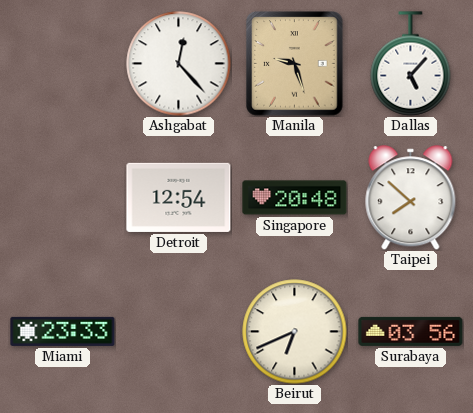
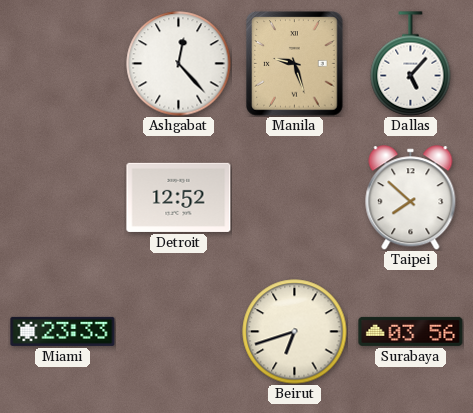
Detroit: 12:54 -> 12:52 (179, 197)
Singapore: 20:48 -> none (295, 198)
Beirut: 6:41 -> 6:42 (295, 332)
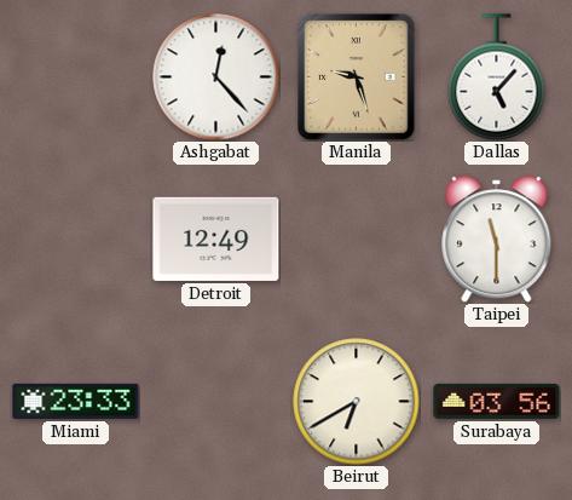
Detroit: 12:52 -> 12:49 (216, 238)
Taipei: 7:52 -> 11:30 (497, 240)
Beirut: 6:42 -> 6:40 (357, 402)
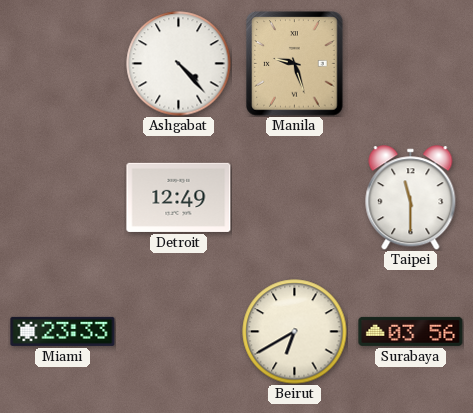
Ashgabat: 12:23 -> 4:23 (179, 64)
Dallas: 5:07 -> none (497, 77)
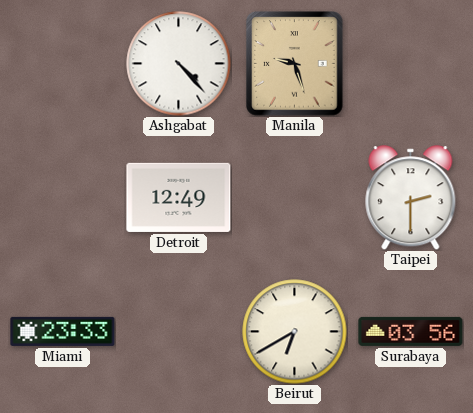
Taipei: 11:30 -> 2:30 (411, 198)
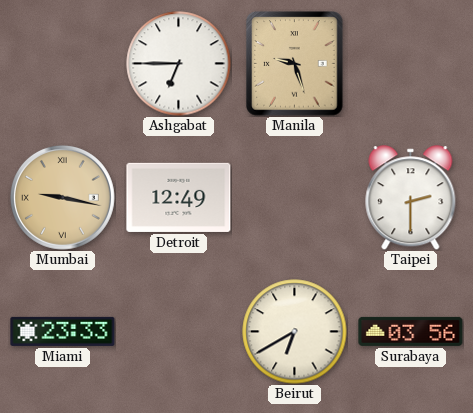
Ashgabat: 4:23 -> 6:45 (179, 64)
Mumbai: none -> 9:17 (62, 197)
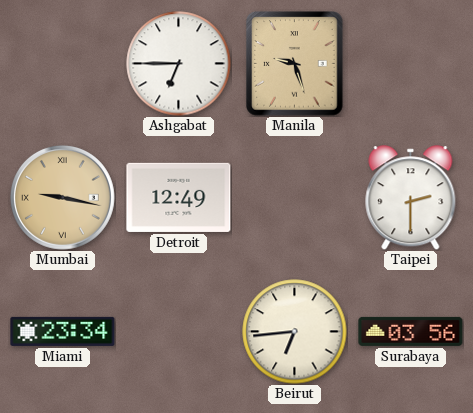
Miami: 23:33 -> 23:34 (63, 331)
Beirut: 6:40 -> 6:44 (295, 332)
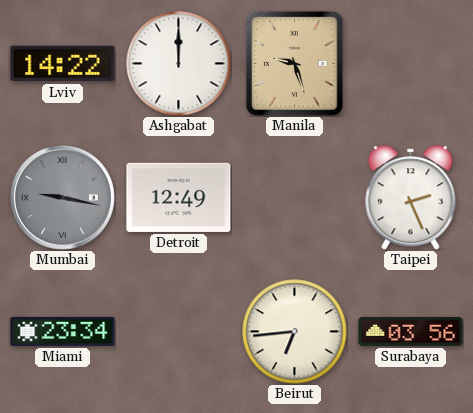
Lviv: none -> 14:22 (63, 64)
Ashgabat: 6:45 -> 12:00 (179, 64)
Mumbai dial: champagne -> grey (62, 197)
Taipei: 2:30 -> 2:26 (411, 198)
